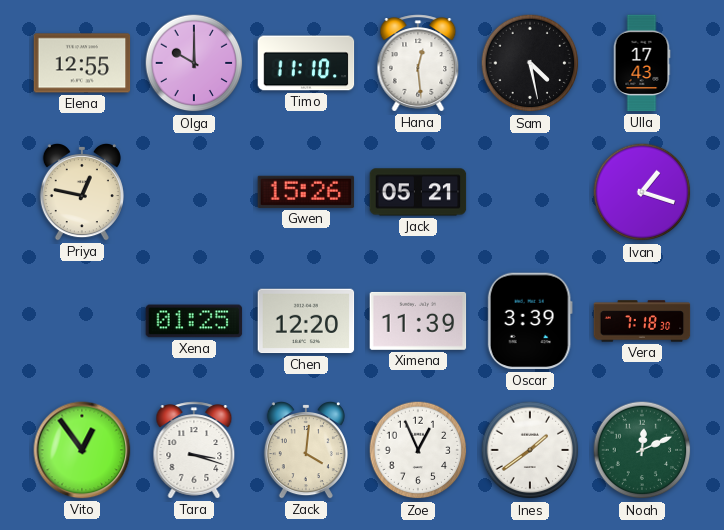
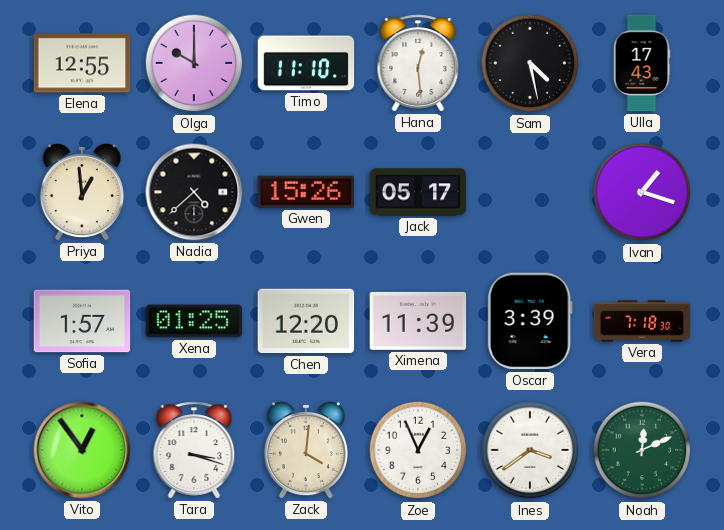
Priya: 12:47 -> 12:59 (82, 193)
Nadia: none -> 4:38 (194, 192)
Jack: 05:21 -> 05:17 (418, 192)
Sofia: none -> 1:57 (82, 321)
Ines: 1:39 -> 3:39 (530, 450)
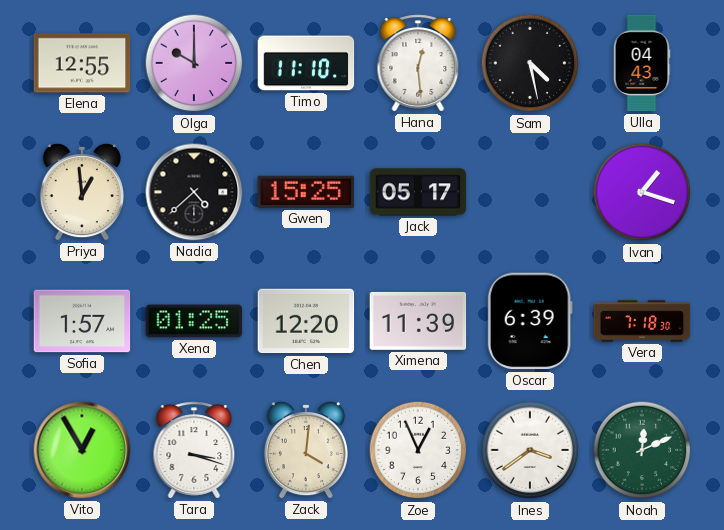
Ulla: 17:43 -> 04:43 (642, 63)
Gwen: 15:26 -> 15:25 (306, 192)
Oscar: 3:39 -> 6:39 (530, 321)
Vito: 12:54 -> 12:55 (82, 450)
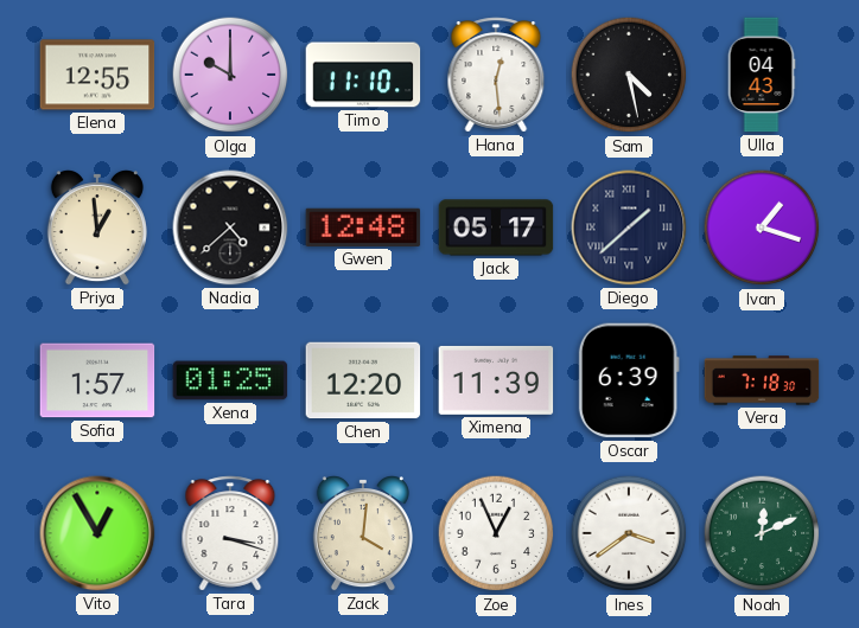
Gwen: 15:25 -> 12:48 (363, 228)
Diego: none -> 1:38 (629, 228)
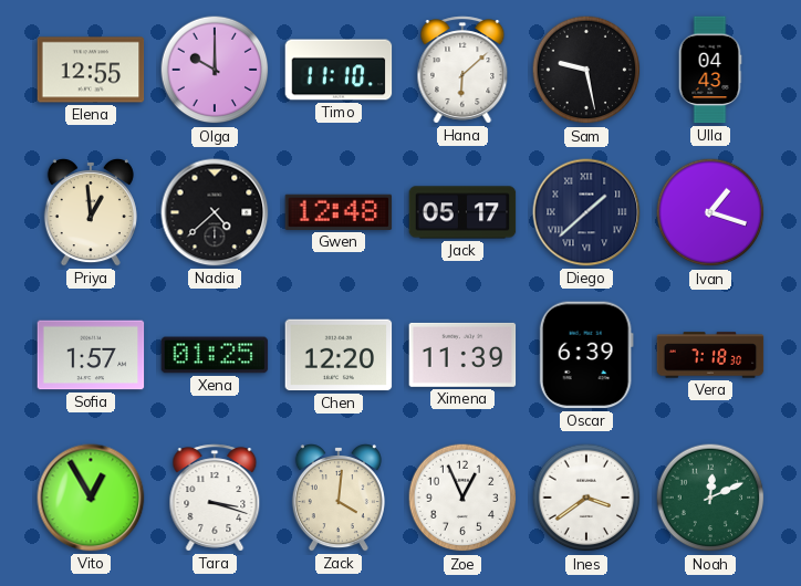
Hana: 12:29 -> 6:08 (462, 70)
Sam: 4:28 -> 9:28 (586, 70)
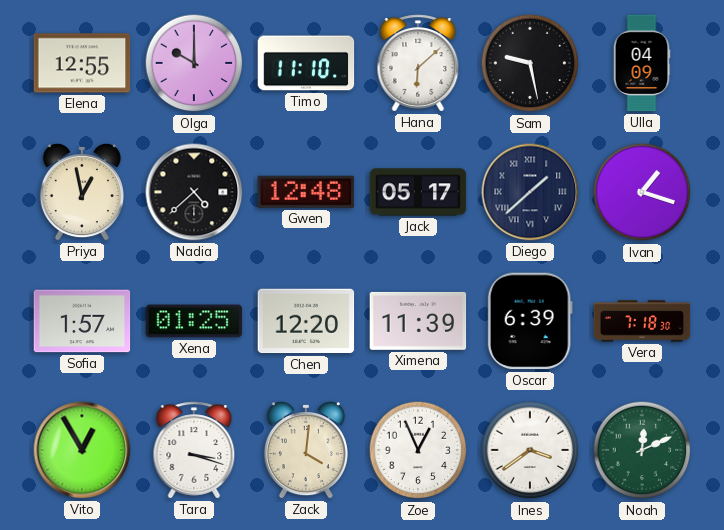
Ulla: 04:43 -> 04:09 (642, 63)
Priya: 12:59 -> 12:58 (82, 193)
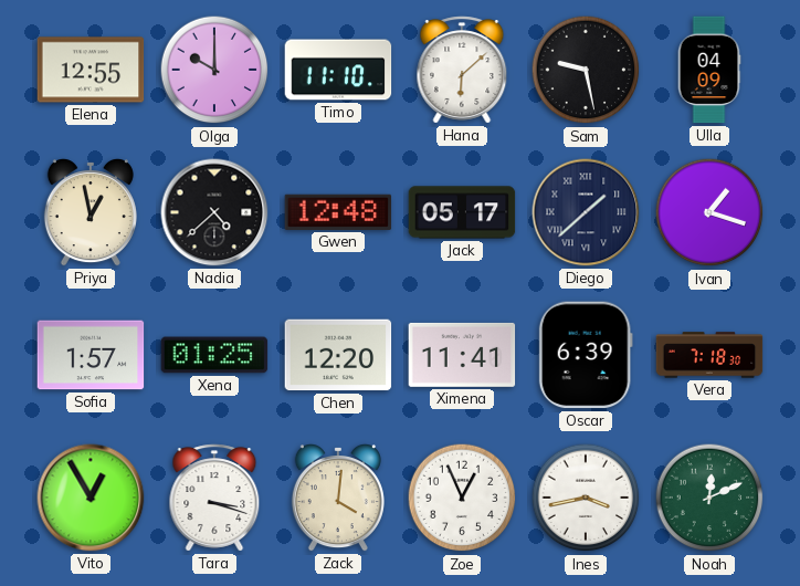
Ximena: 11:39 -> 11:41 (462, 355)
Ines: 3:39 -> 3:43 (586, 498)
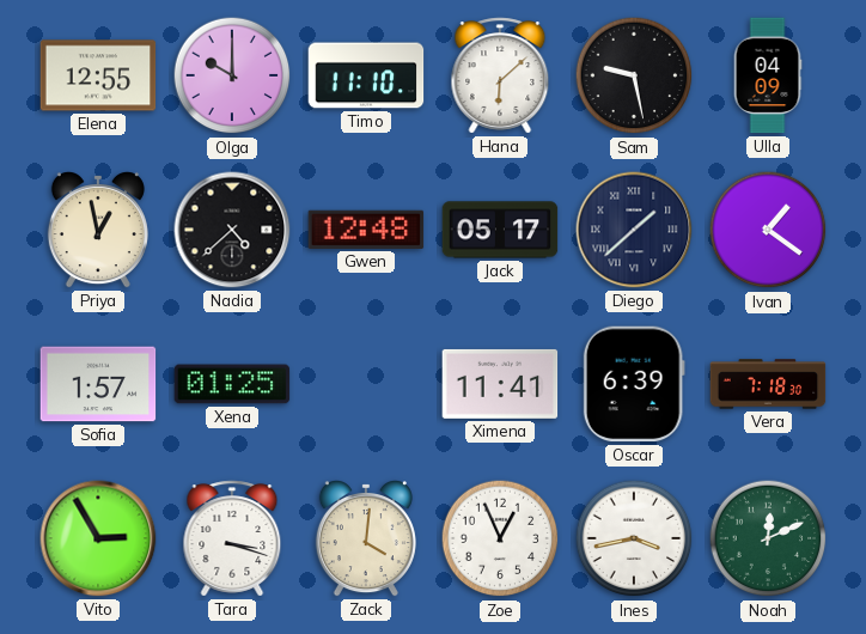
Ivan: 1:18 -> 1:21 (768, 230)
Chen: 12:20 -> none (338, 355)
Vito: 12:55 -> 2:55 (98, 538)
